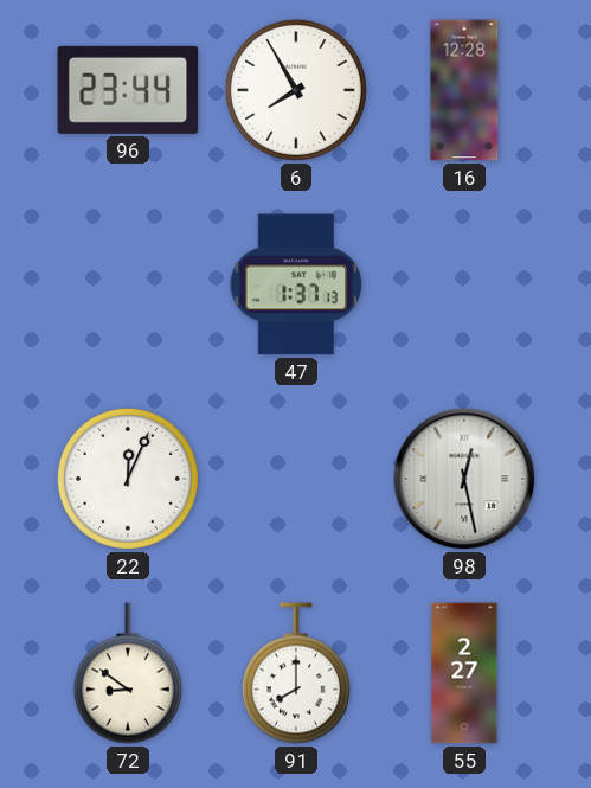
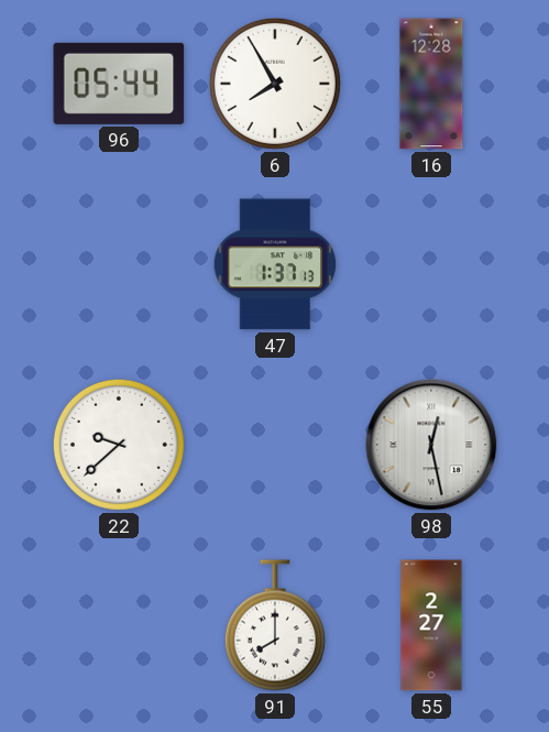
96: 23:44 -> 05:44 (119, 84)
22: 12:04 -> 9:38 (119, 445)
72: 8:51 -> none (128, 673)
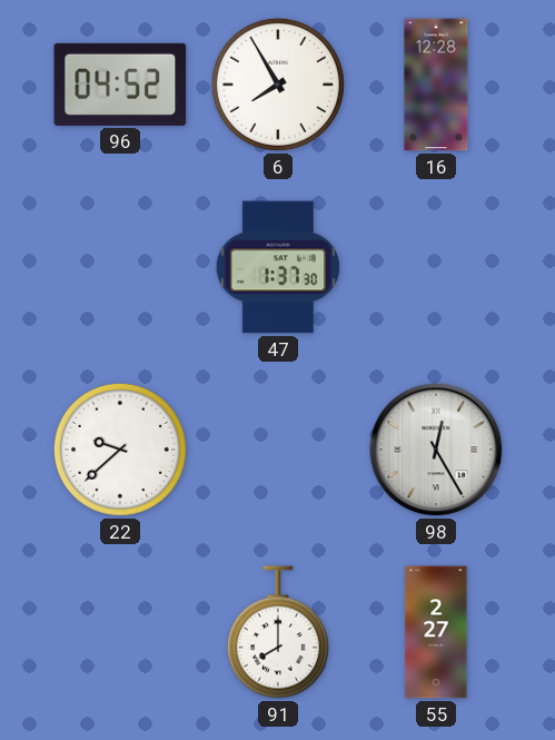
96: 05:44 -> 04:52 (120, 85)
47: 1:37:13 -> 1:37:30 (278, 267)
98: 12:28 -> 12:25 (436, 450)
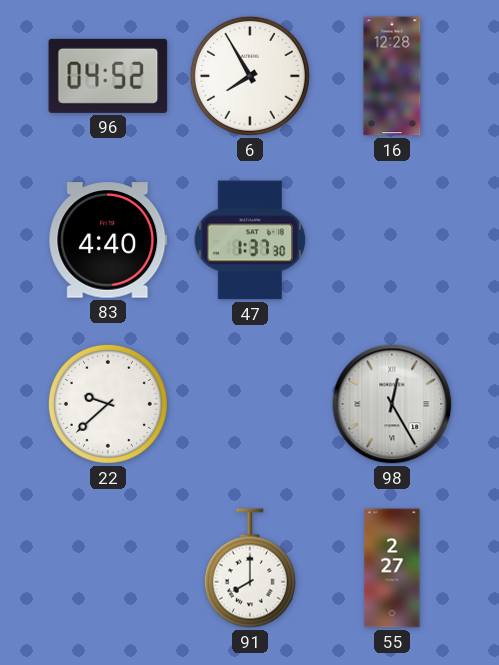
83: none -> 4:40 (108, 240)
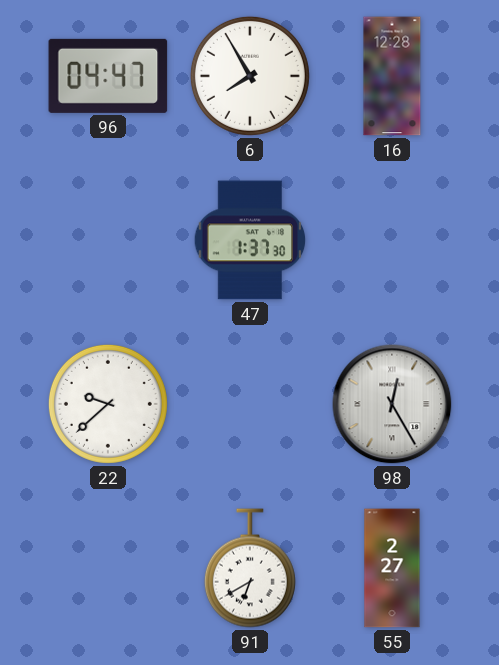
96: 04:52 -> 04:47 (108, 76)
83: 4:40 -> none (108, 240)
91: 8:00 -> 6:40 (250, 568)
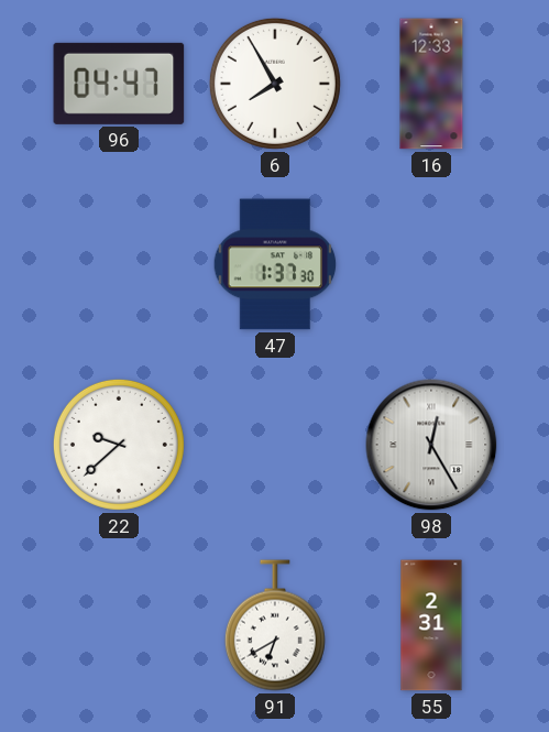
16: 12:28 -> 12:33 (431, 84)
55: 2:27 -> 2:31 (431, 625)
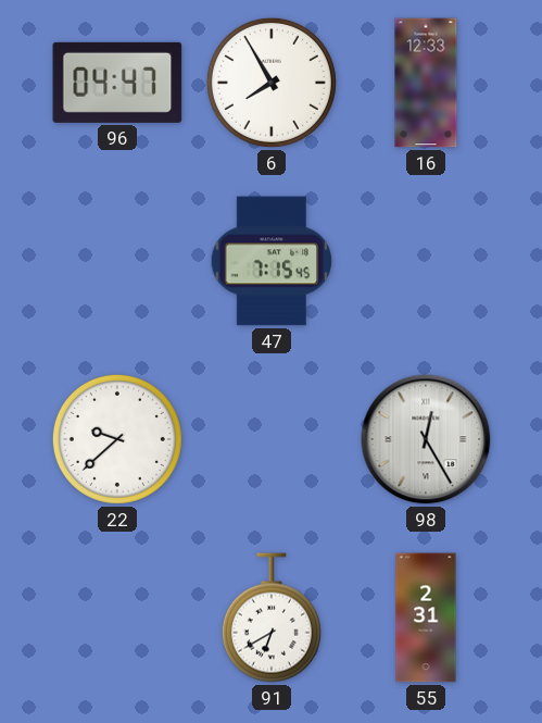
47: 1:37 -> 7:15 (272, 261)
